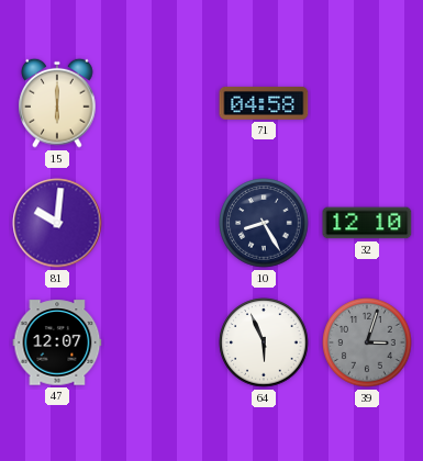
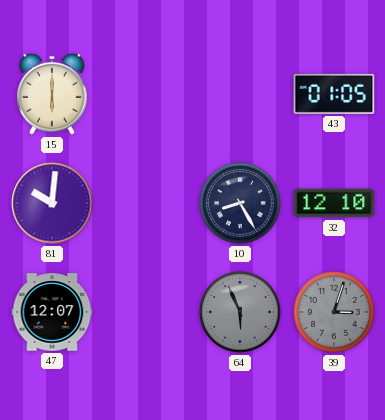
71: 04:58 -> none (264, 104)
43: none -> 01:05 (334, 94)
64 dial: white -> grey (240, 312)
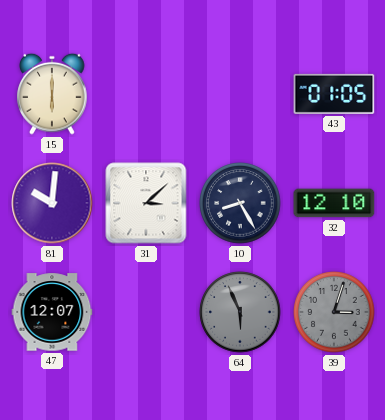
31: none -> 3:08 (146, 203)
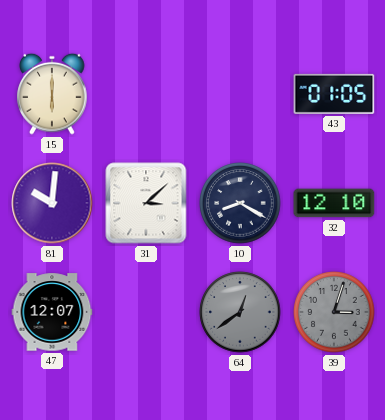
10: 8:25 -> 8:20 (240, 203)
64: 5:56 -> 12:39 (240, 312)
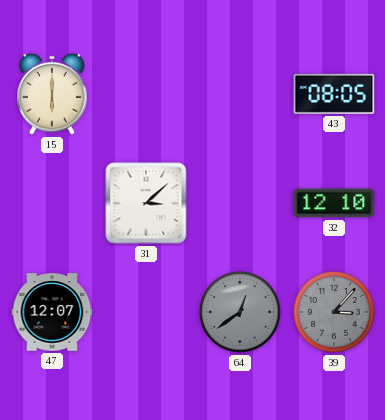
43: 01:05 -> 08:05 (334, 94)
81: 10:01 -> none (52, 203)
10: 8:20 -> none (240, 203)
39: 3:03 -> 3:07 (334, 312)
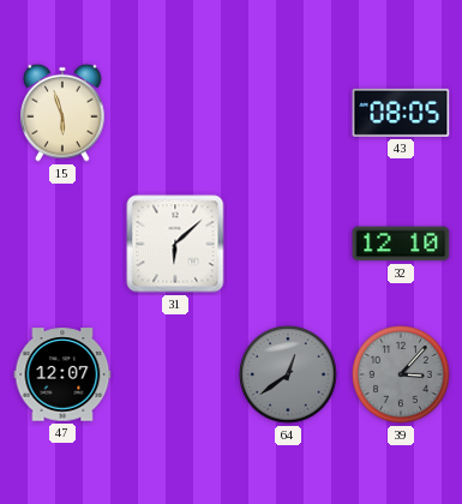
15: 6:00 -> 5:57 (62, 113)
31: 3:08 -> 6:08 (175, 244)
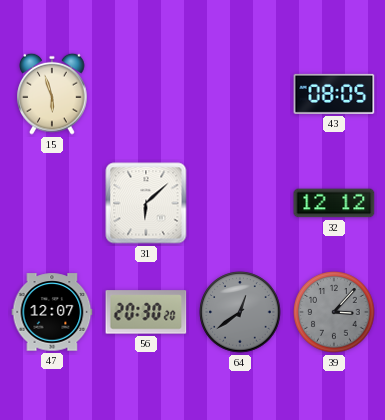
32: 12:10 -> 12:12 (334, 203)
56: none -> 20:30 (146, 312)
